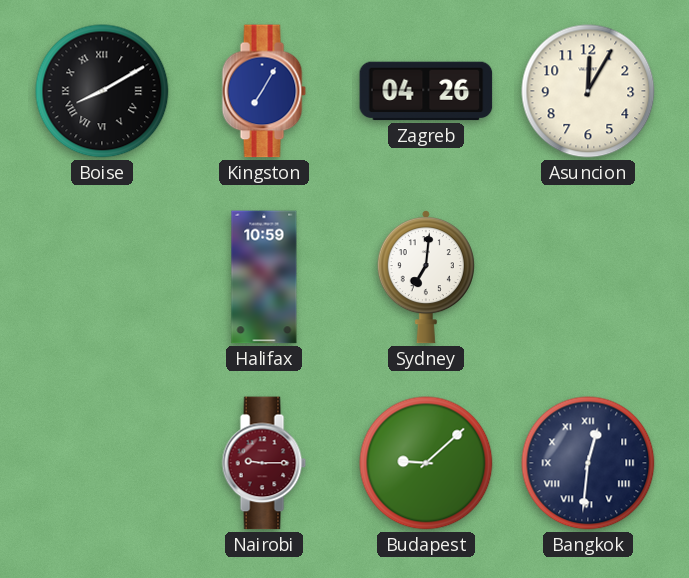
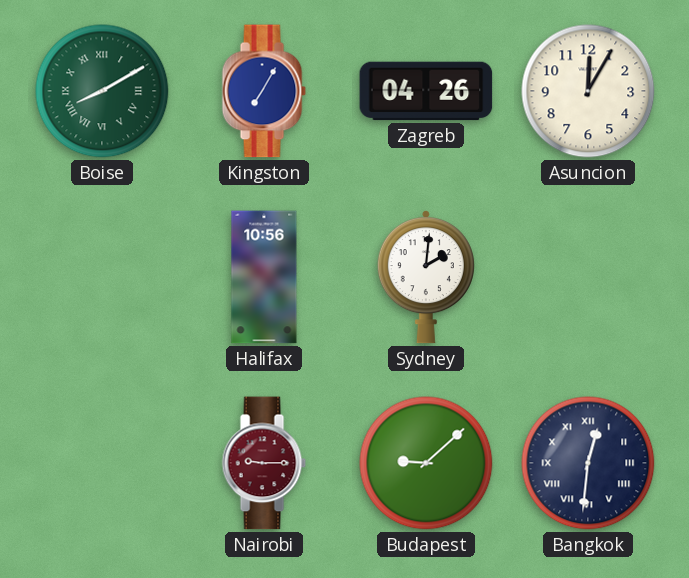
Boise dial: black -> green (102, 91)
Halifax: 10:59 -> 10:56 (264, 277)
Sydney: 7:01 -> 2:01 (426, 277)
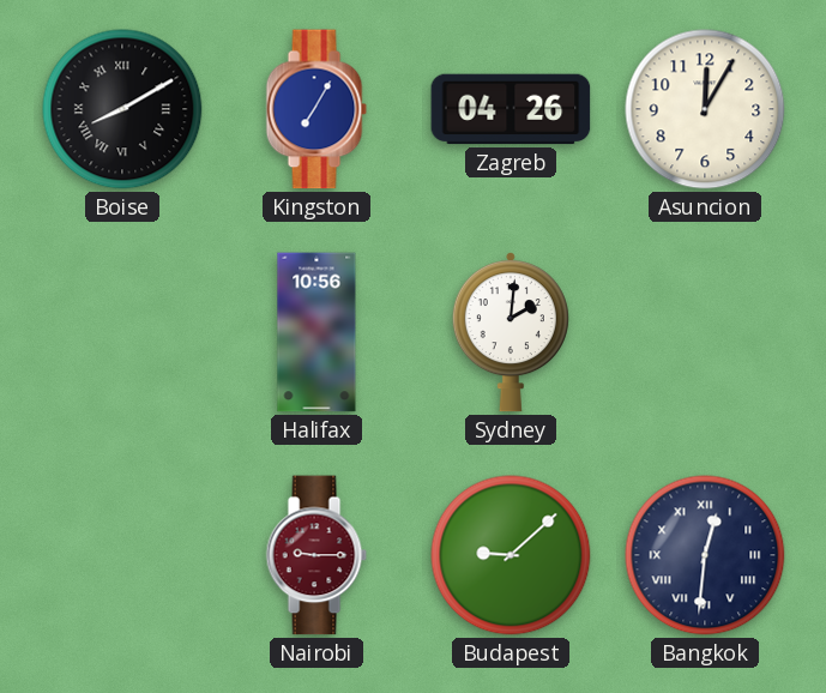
Boise dial: green -> black (122, 109)
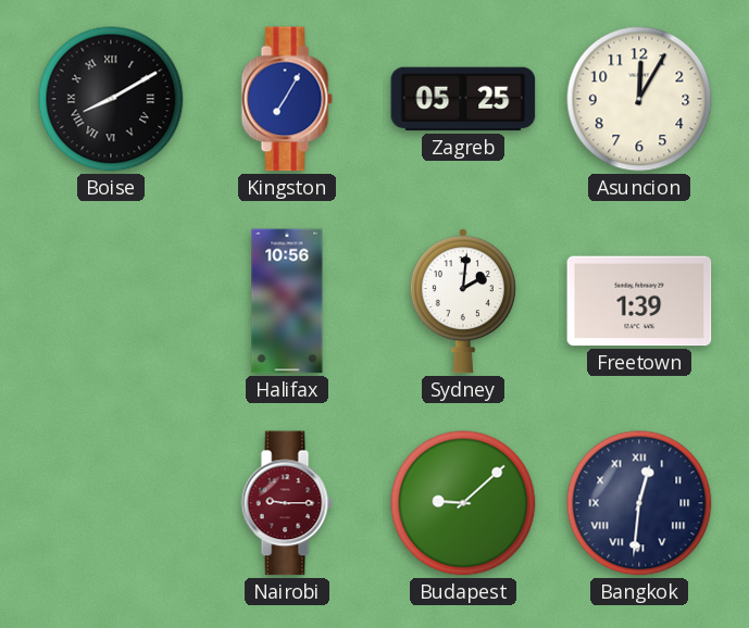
Zagreb: 04:26 -> 05:25 (463, 99)
Freetown: none -> 1:39 (639, 301)
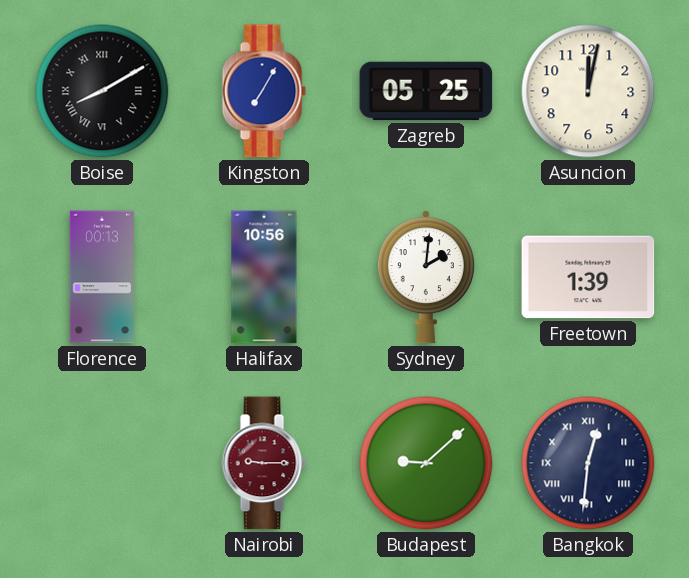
Asuncion: 12:05 -> 12:02 (588, 91)
Florence: none -> 00:13 (101, 277)
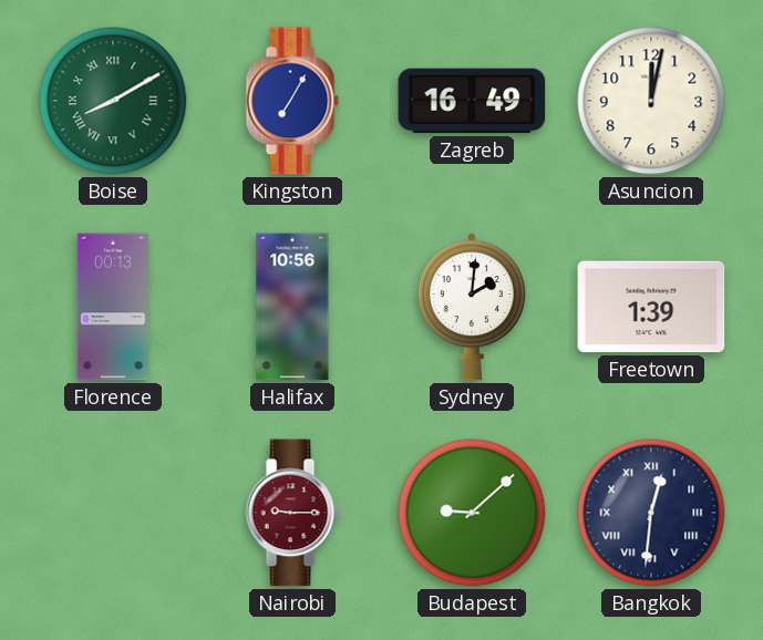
Boise dial: black -> green (113, 101)
Zagreb: 05:25 -> 16:49 (472, 101)
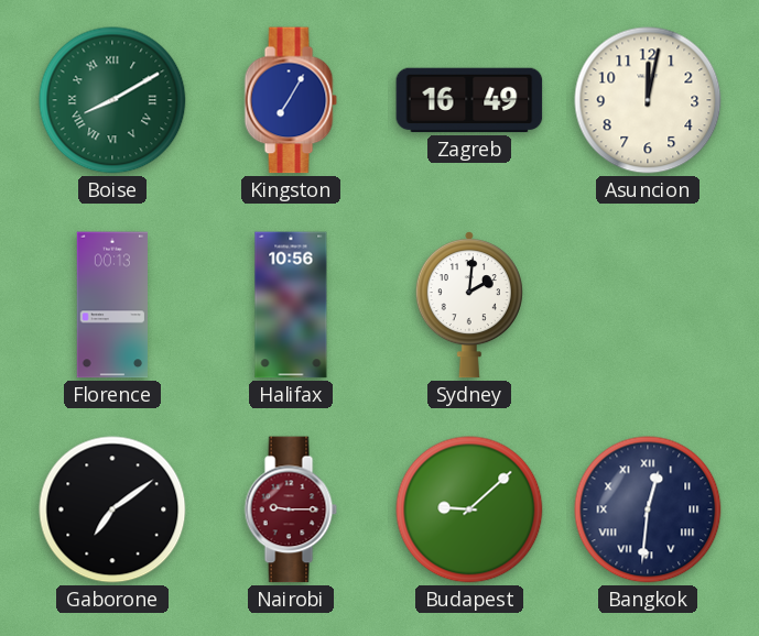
Freetown: 1:39 -> none (651, 307)
Gaborone: none -> 7:09 (112, 509)
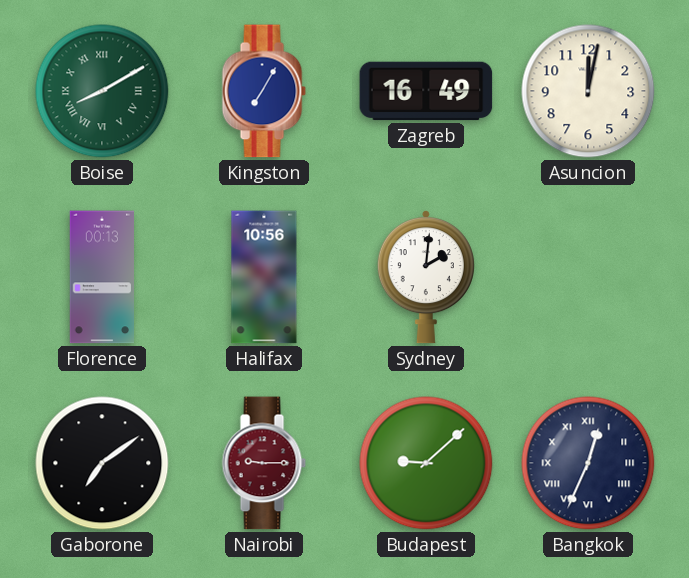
Bangkok: 12:31 -> 12:34 (588, 463)
